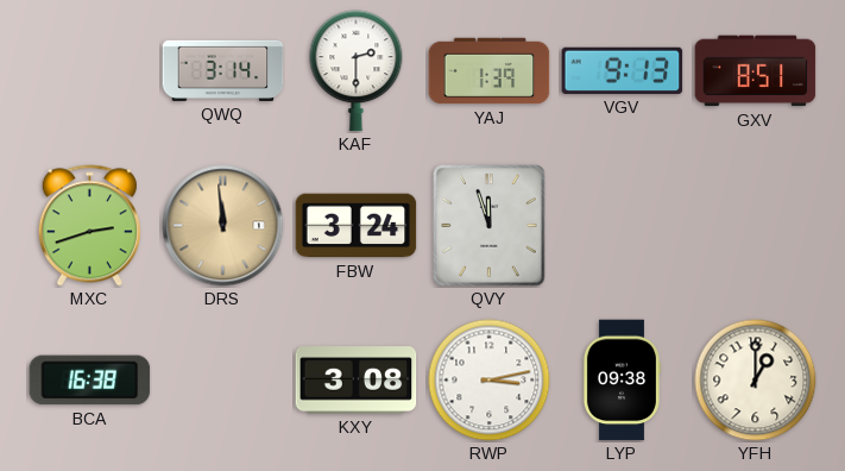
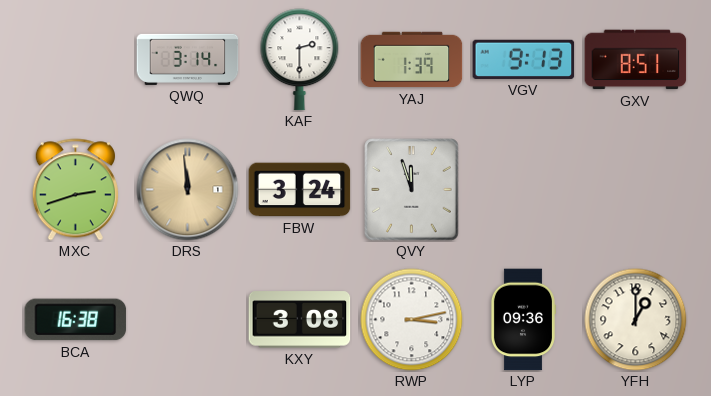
LYP: 09:38 -> 09:36 (523, 320)
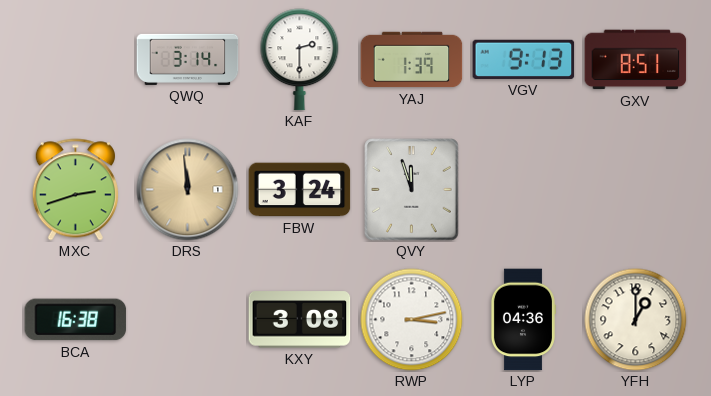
LYP: 09:36 -> 04:36 (523, 320)
